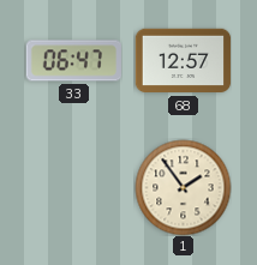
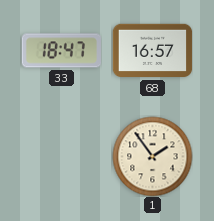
33: 06:47 -> 18:47 (61, 51)
68: 12:57 -> 16:57 (152, 51)
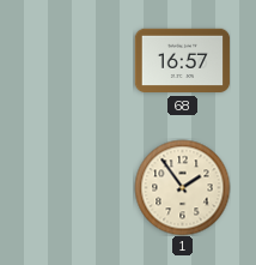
33: 18:47 -> none (61, 51)
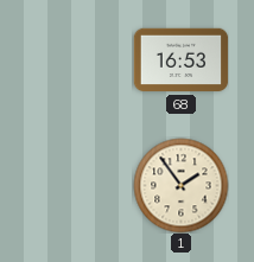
68: 16:57 -> 16:53 (180, 60)
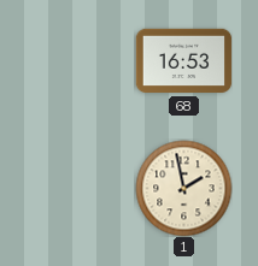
1: 1:54 -> 1:58 (183, 188)
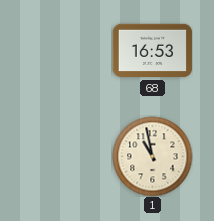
1: 1:58 -> 10:58 (152, 156)
